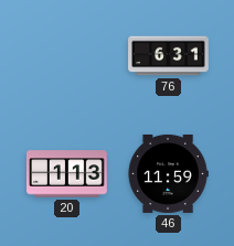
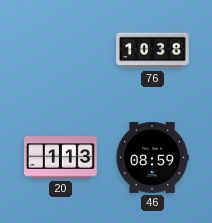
76: 6:31 -> 10:38 (153, 51)
46: 11:59 -> 08:59 (152, 157)
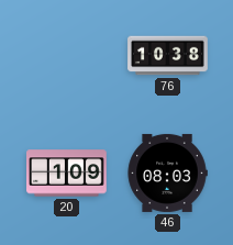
20: 1:13 -> 1:09 (67, 174)
46: 08:59 -> 08:03 (167, 172)
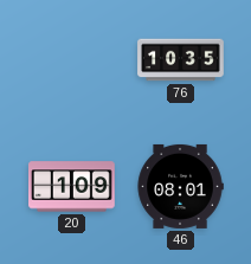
76: 10:38 -> 10:35 (181, 60)
46: 08:03 -> 08:01 (180, 186)
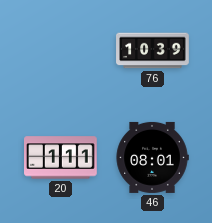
76: 10:35 -> 10:39 (153, 51)
20: 1:09 -> 1:11 (61, 158)
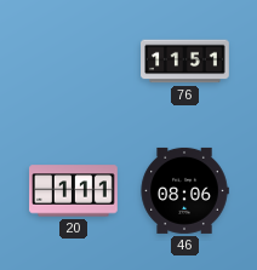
76: 10:39 -> 11:51 (185, 62)
46: 08:01 -> 08:06 (184, 190)
